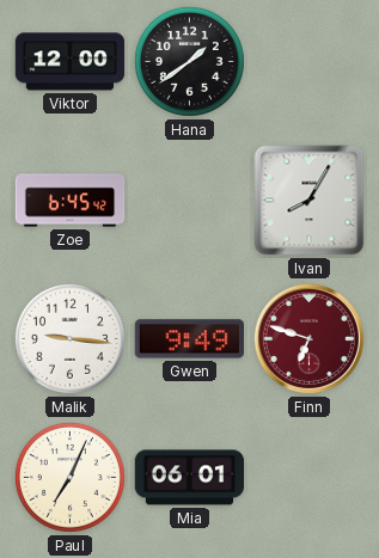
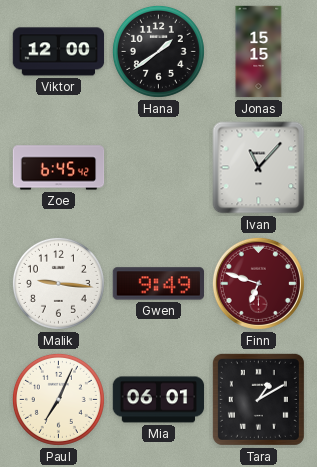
Jonas: none -> 15:15 (259, 52)
Ivan: 8:05 -> 11:07 (259, 168)
Tara: none -> 1:10 (258, 399)
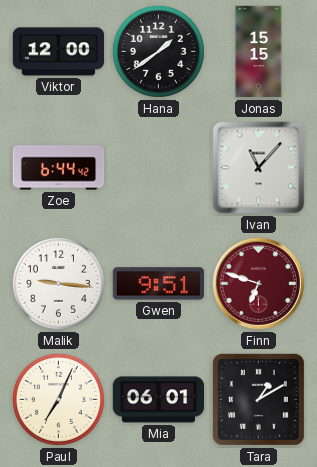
Zoe: 6:45 -> 6:44 (59, 168)
Gwen: 9:49 -> 9:51 (159, 284)
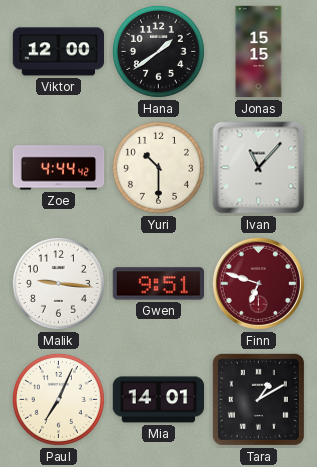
Zoe: 6:44 -> 4:44 (59, 168)
Yuri: none -> 10:30 (158, 167)
Mia: 06:01 -> 14:01 (159, 400)
